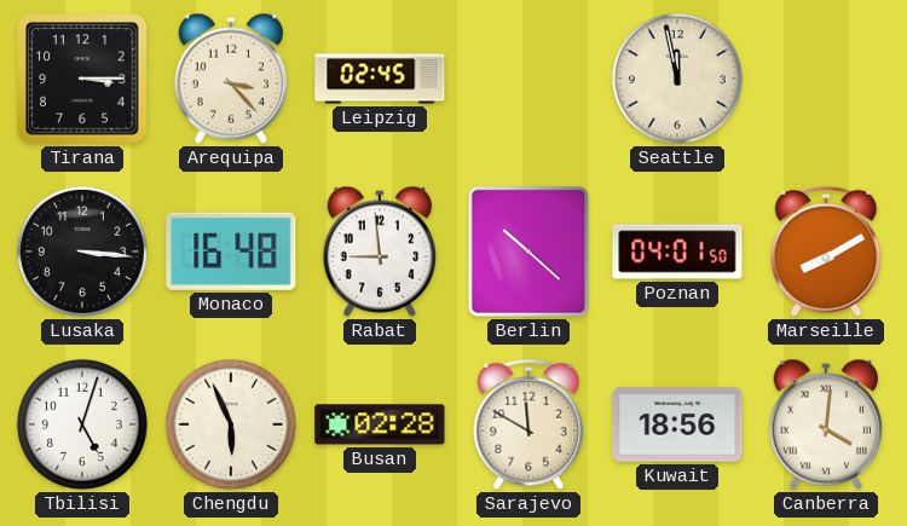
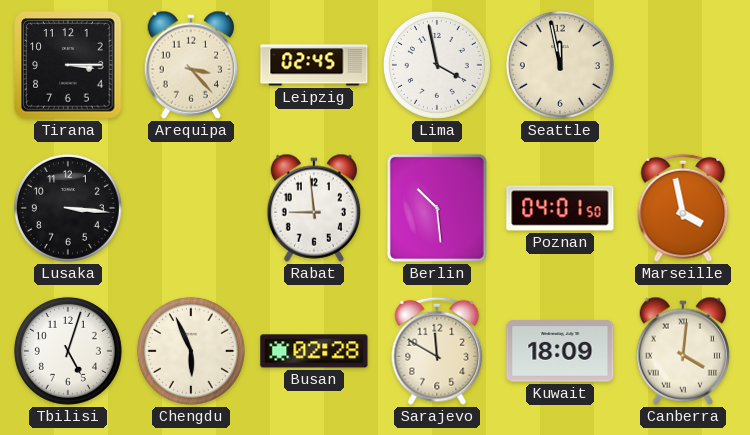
Lima: none -> 3:58 (437, 65)
Monaco: 16:48 -> none (231, 252)
Berlin: 10:22 -> 10:29 (437, 208)
Marseille: 8:10 -> 3:58 (683, 208)
Kuwait: 18:56 -> 18:09 (560, 351)
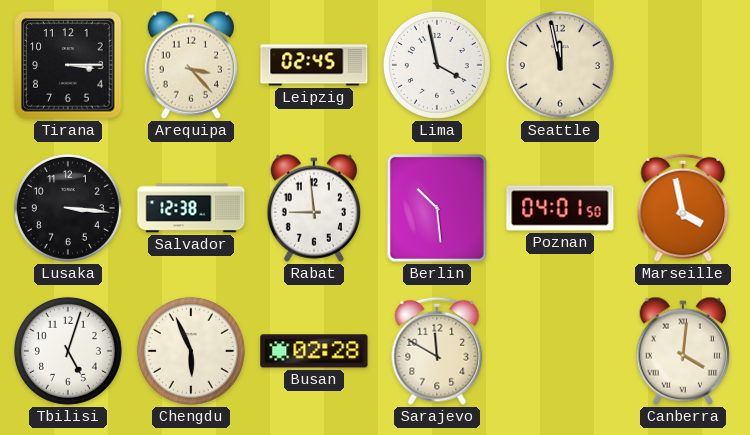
Salvador: none -> 12:38 (191, 208)
Kuwait: 18:09 -> none (560, 351)
